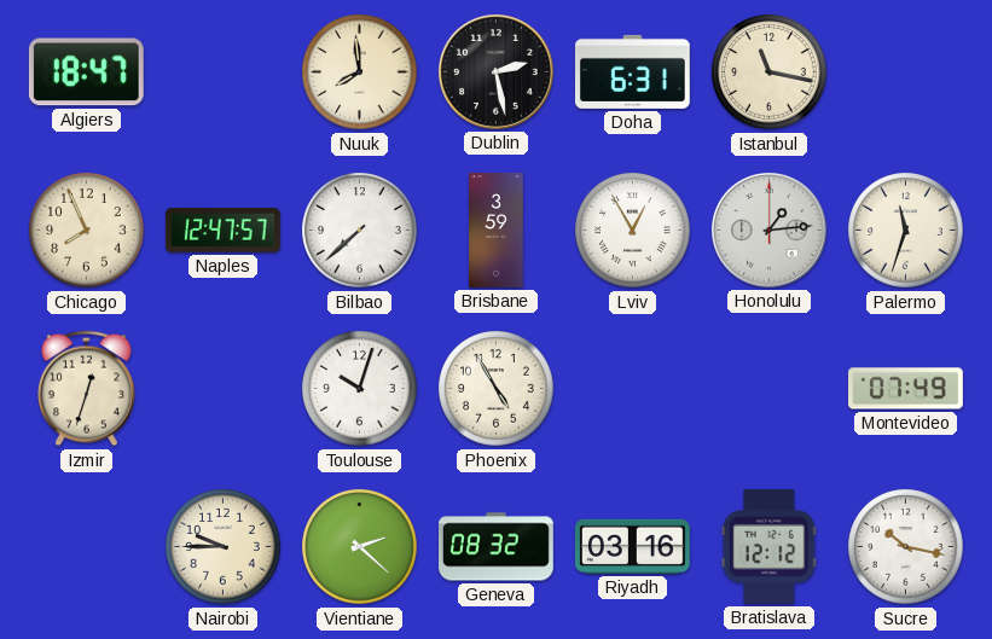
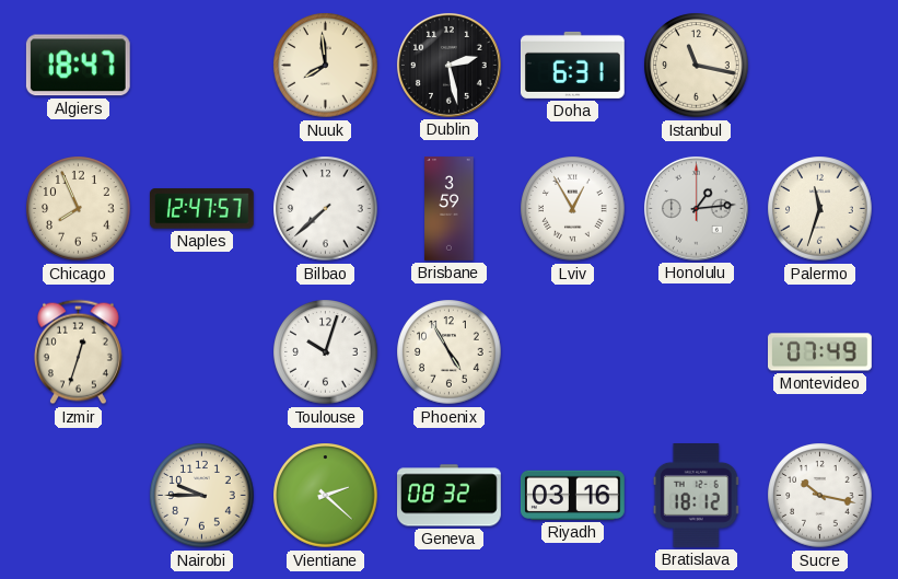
Bratislava: 12:12 -> 18:12 (696, 496)
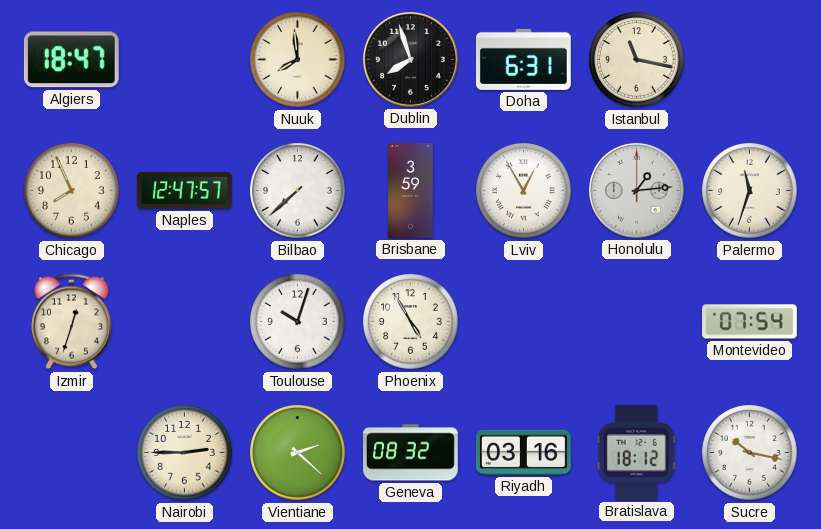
Dublin: 2:28 -> 7:57 (410, 59)
Montevideo: 07:49 -> 07:54 (750, 322)
Nairobi: 9:45 -> 2:45 (185, 453)
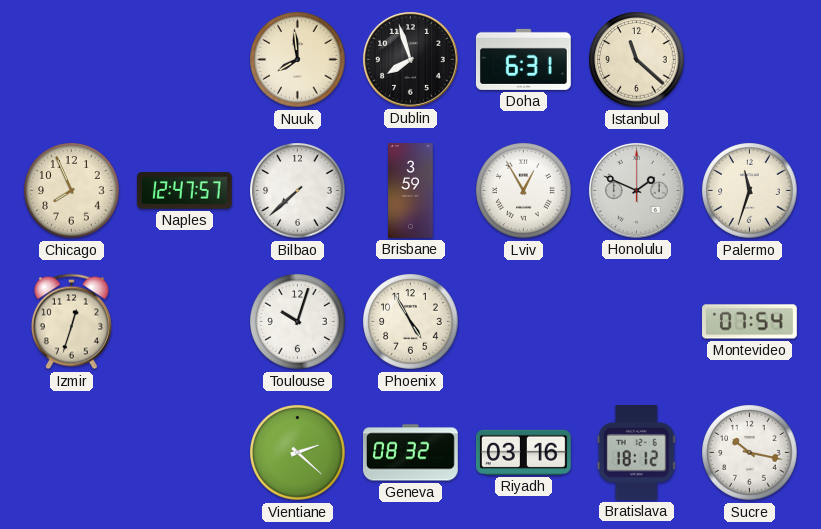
Algiers: 18:47 -> none (71, 60)
Istanbul: 11:17 -> 11:22 (637, 60)
Honolulu: 1:14 -> 1:49 (636, 190)
Nairobi: 2:45 -> none (185, 453)
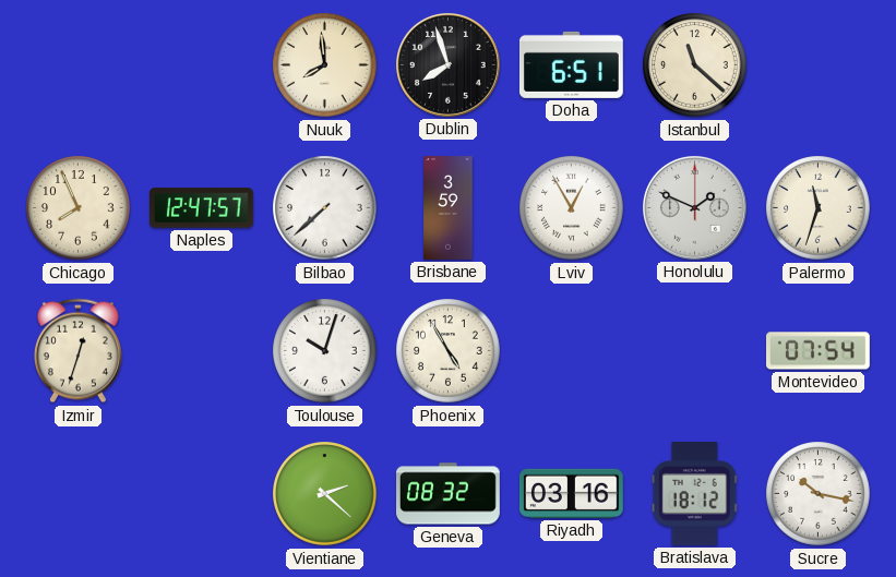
Doha: 6:31 -> 6:51 (571, 64)
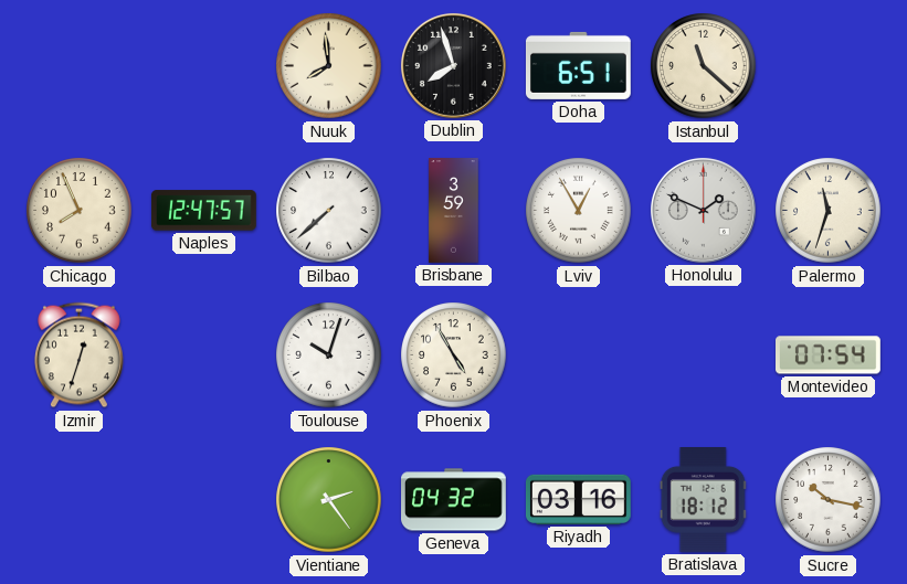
Vientiane: 2:22 -> 2:24 (329, 500)
Geneva: 08:32 -> 04:32 (454, 500)
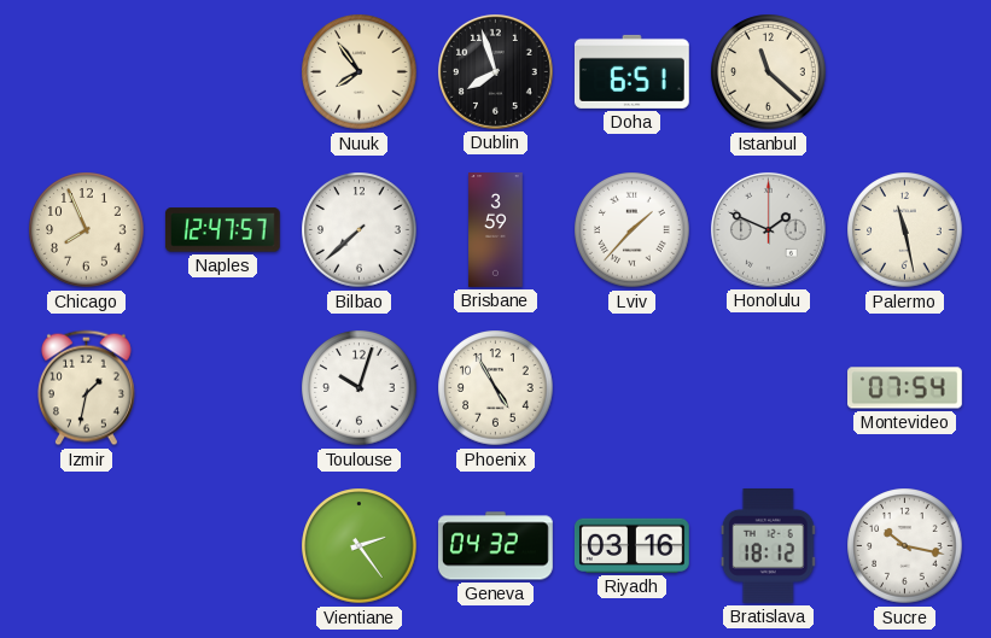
Nuuk: 7:59 -> 7:54 (360, 72)
Lviv: 12:55 -> 1:37 (633, 230)
Palermo: 11:33 -> 11:28 (905, 230)
Izmir: 12:33 -> 1:32 (86, 388)
